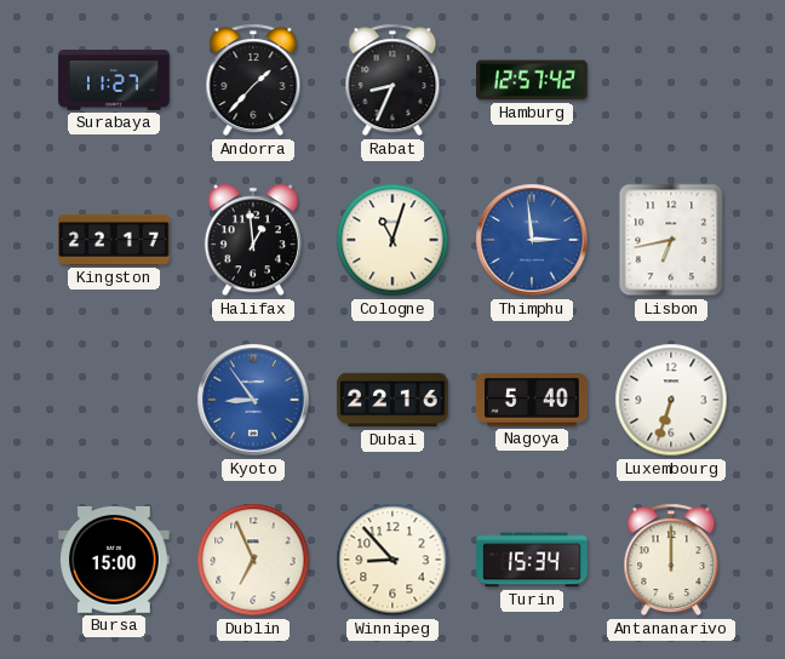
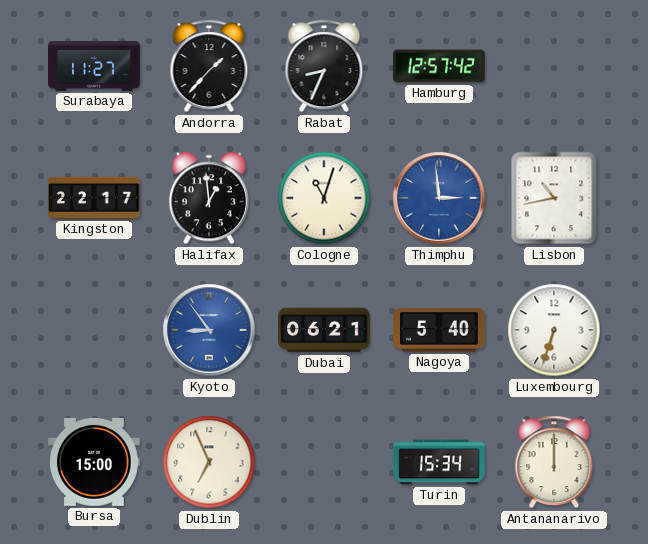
Lisbon: 6:43 -> 10:43 (554, 198)
Dubai: 22:16 -> 06:21 (324, 330)
Winnipeg: 8:53 -> none (392, 560)
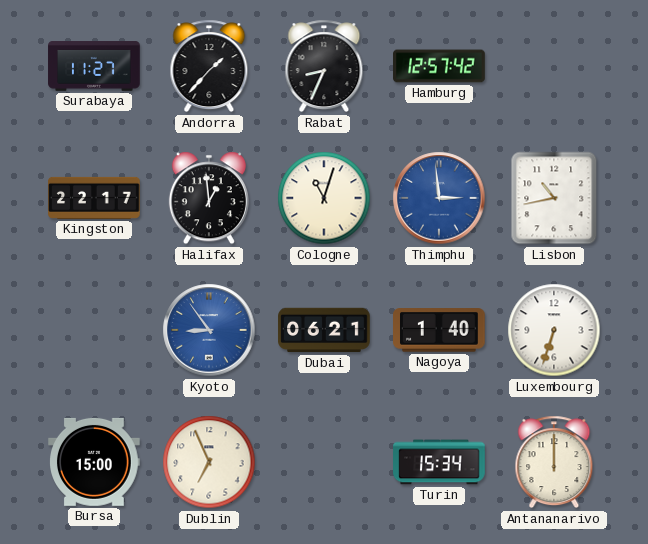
Nagoya: 5:40 -> 1:40 (440, 330)
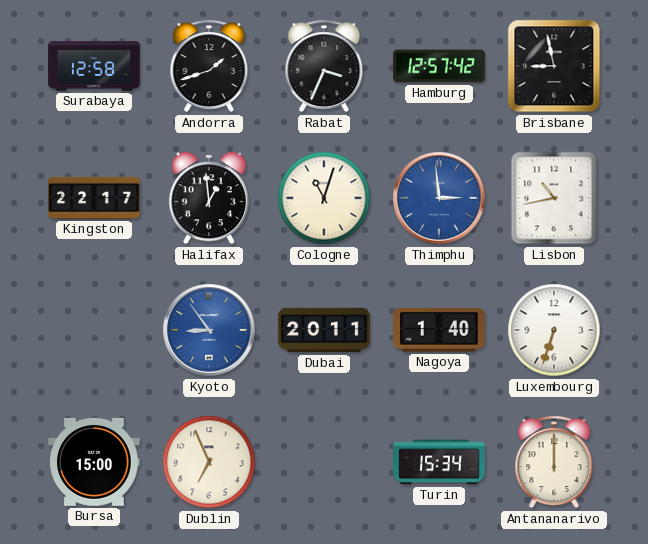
Surabaya: 11:27 -> 12:58 (94, 67)
Andorra: 1:37 -> 1:42 (209, 66)
Rabat: 8:34 -> 3:34 (324, 66)
Brisbane: none -> 8:58 (554, 66)
Dubai: 06:21 -> 20:11 (324, 330)
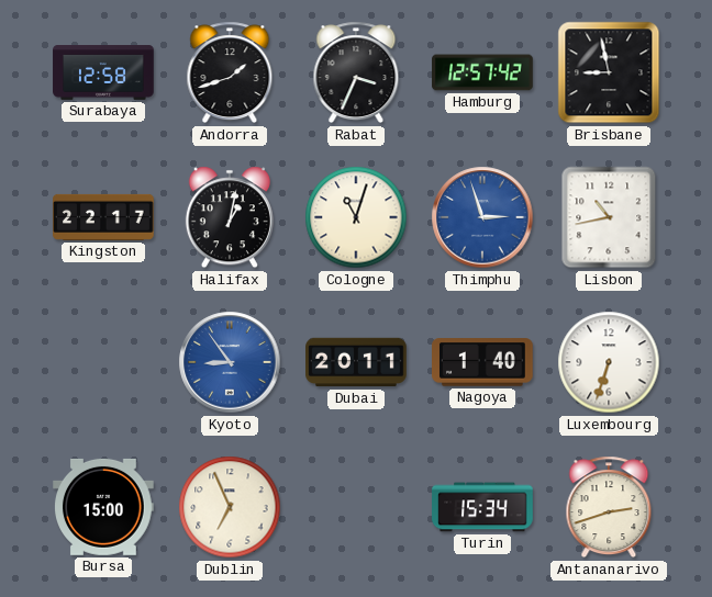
Halifax: 12:59 -> 1:02 (230, 217)
Thimphu: 2:59 -> 2:57 (482, 217)
Antananarivo: 12:00 -> 2:42 (609, 507)
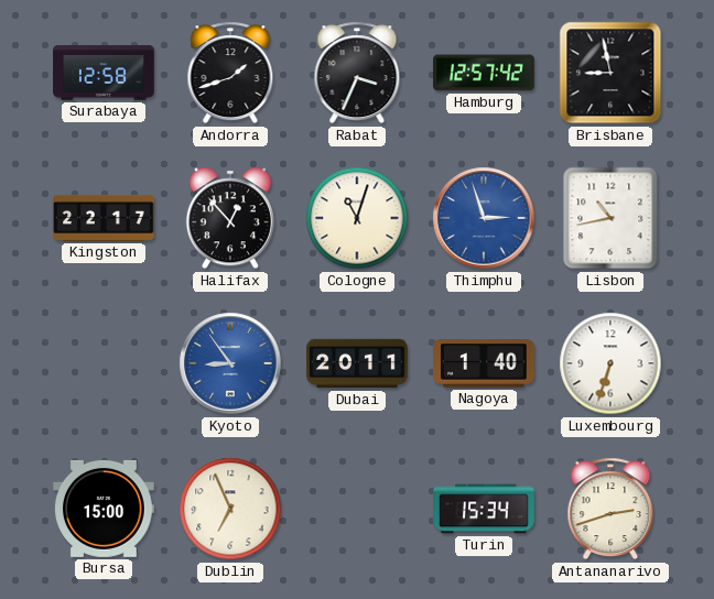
Halifax: 1:02 -> 12:53 (230, 218)
